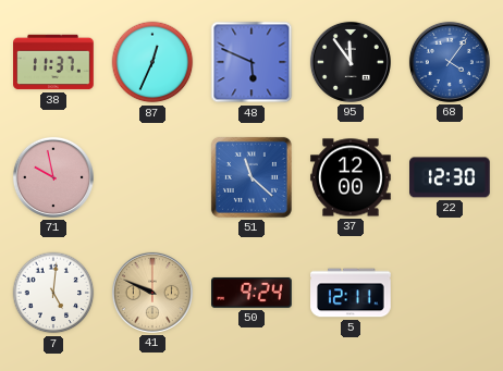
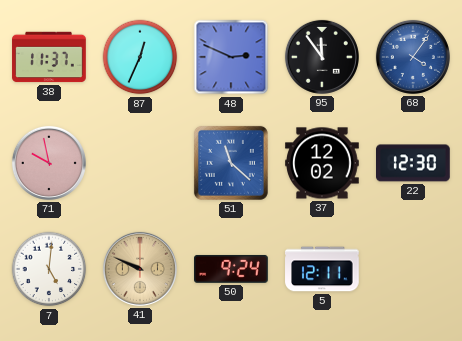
48: 5:49 -> 2:49 (231, 57)
37: 12:00 -> 12:02 (322, 163)
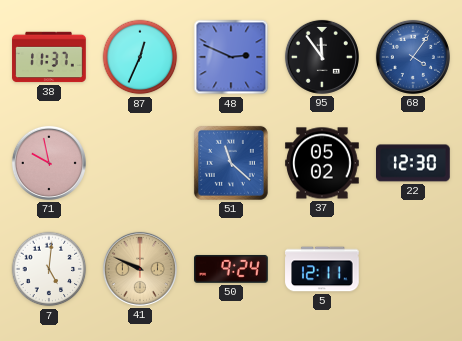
37: 12:02 -> 05:02 (322, 163)
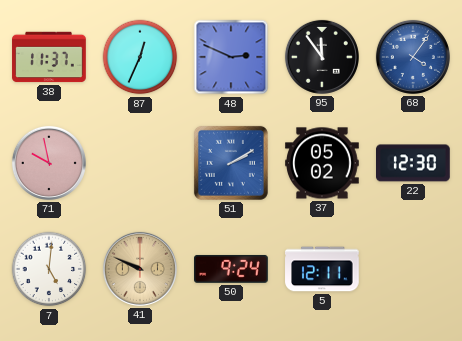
51: 11:22 -> 2:10 (231, 163)
